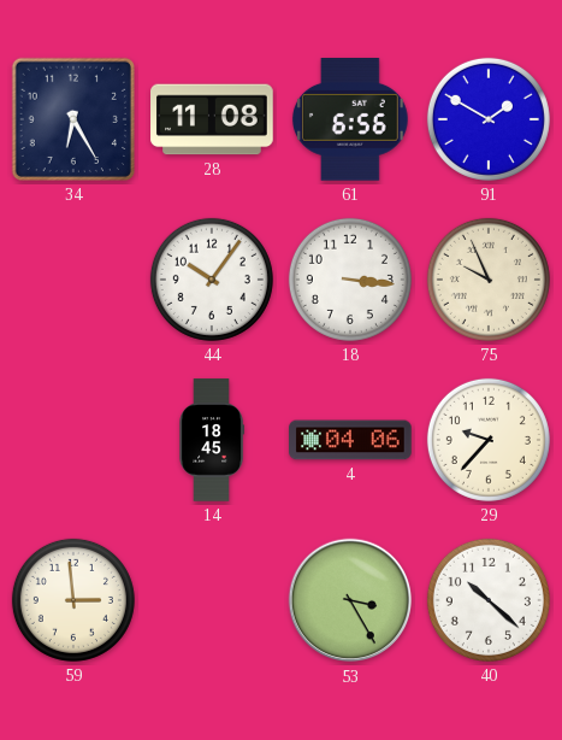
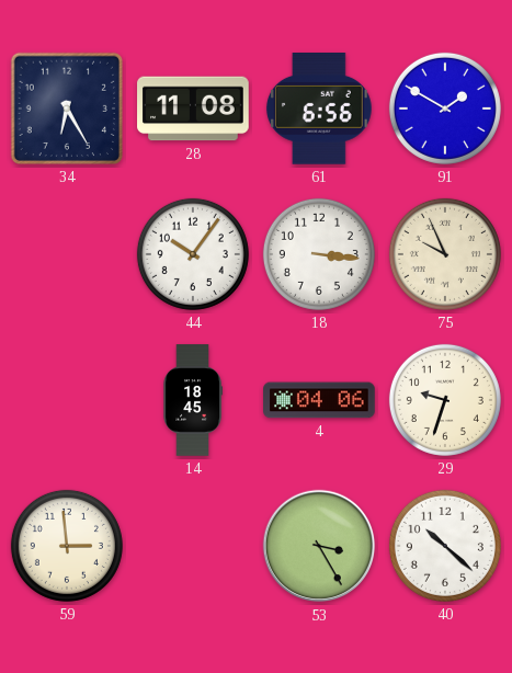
29: 9:37 -> 9:33 (445, 400)
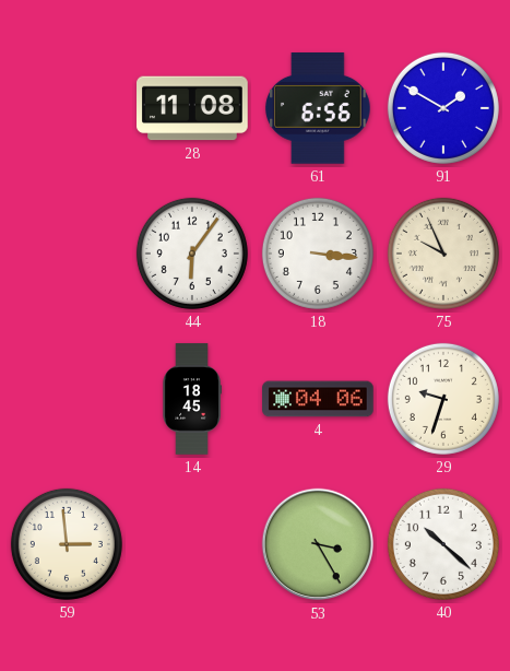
34: 6:25 -> none (67, 109)
44: 10:06 -> 6:06 (192, 254)
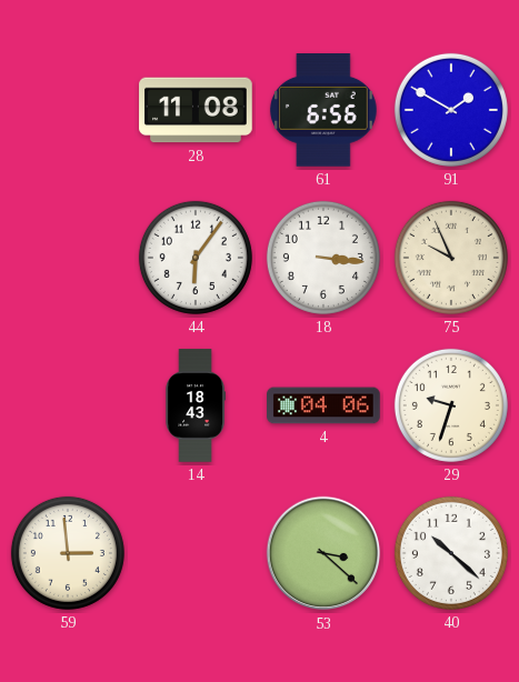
14: 18:45 -> 18:43 (196, 405)
53: 3:25 -> 3:22 (323, 553)
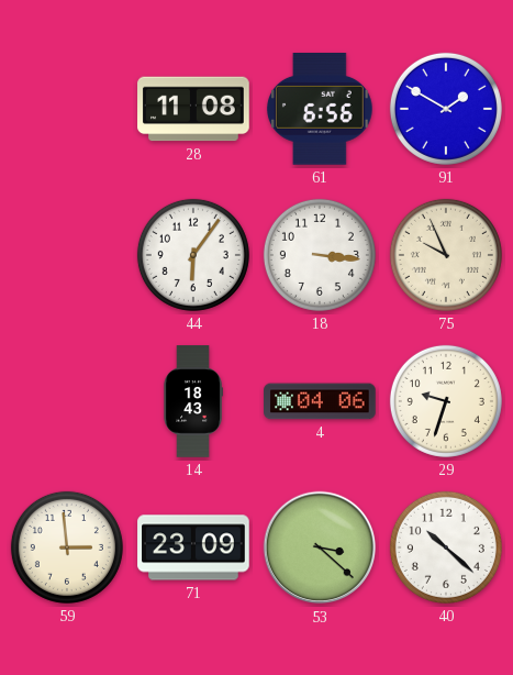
71: none -> 23:09 (193, 547)
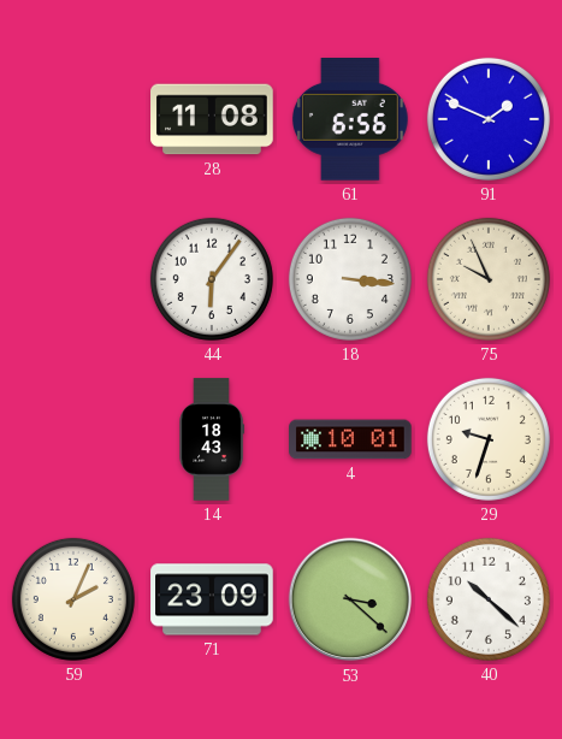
91: 1:50 -> 1:49 (489, 119)
4: 04:06 -> 10:01 (350, 439)
59: 2:59 -> 2:04 (73, 599)
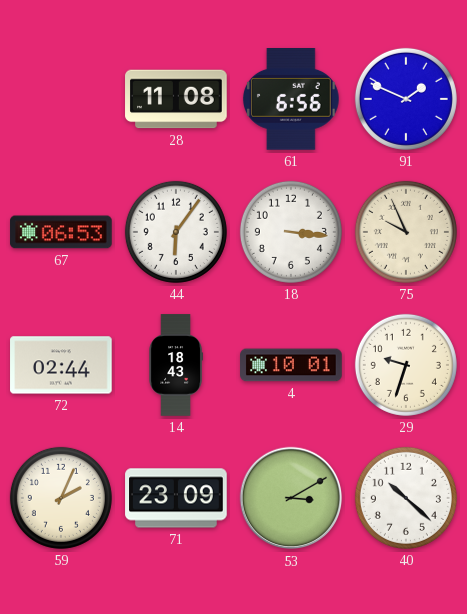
67: none -> 06:53 (61, 232)
72: none -> 02:44 (61, 365)
53: 3:22 -> 3:10 (291, 498)
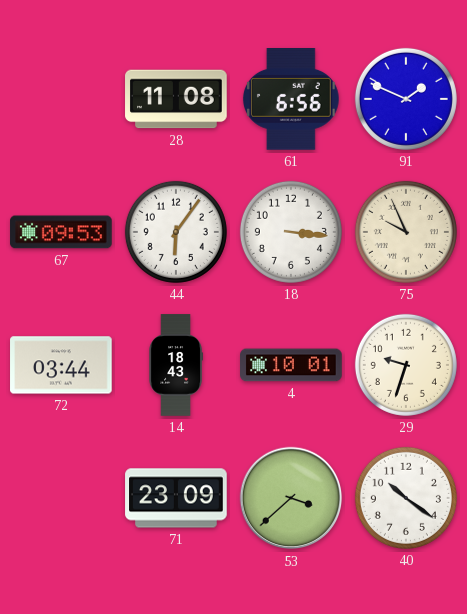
67: 06:53 -> 09:53 (61, 232)
72: 02:44 -> 03:44 (61, 365)
59: 2:04 -> none (61, 498)
53: 3:10 -> 3:38 (291, 498)
40: 10:22 -> 10:21 (406, 498)
